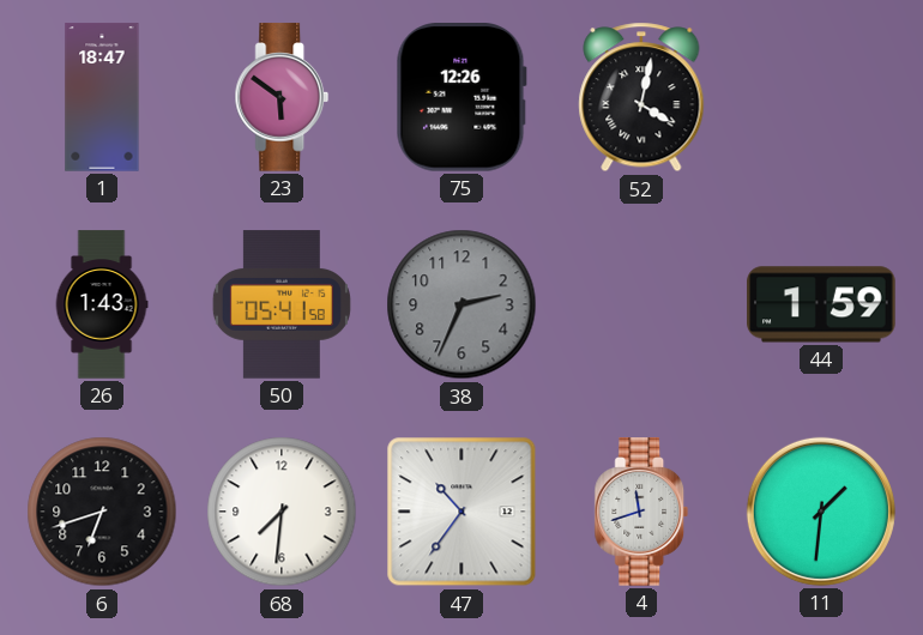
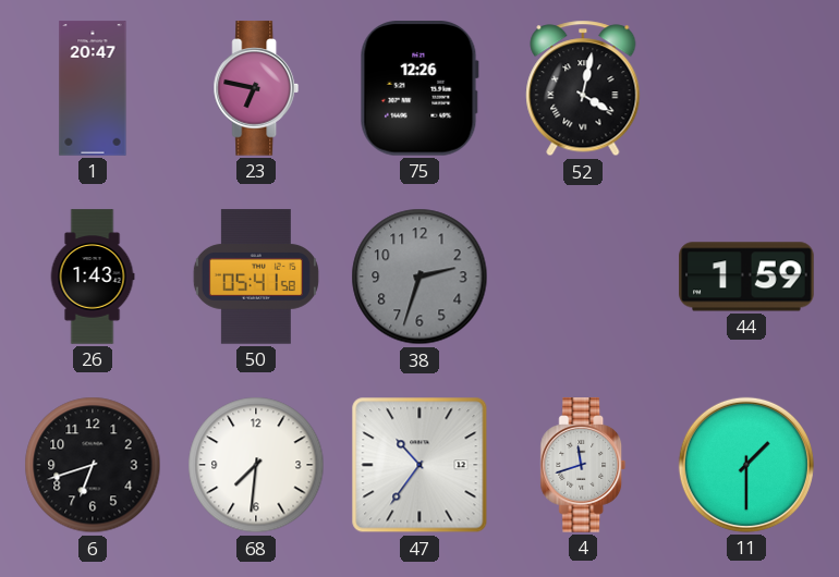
1: 18:47 -> 20:47 (93, 88)
23: 5:51 -> 6:47 (256, 88)
38: 2:34 -> 2:33 (420, 277)
11: 1:31 -> 1:30 (746, 465)
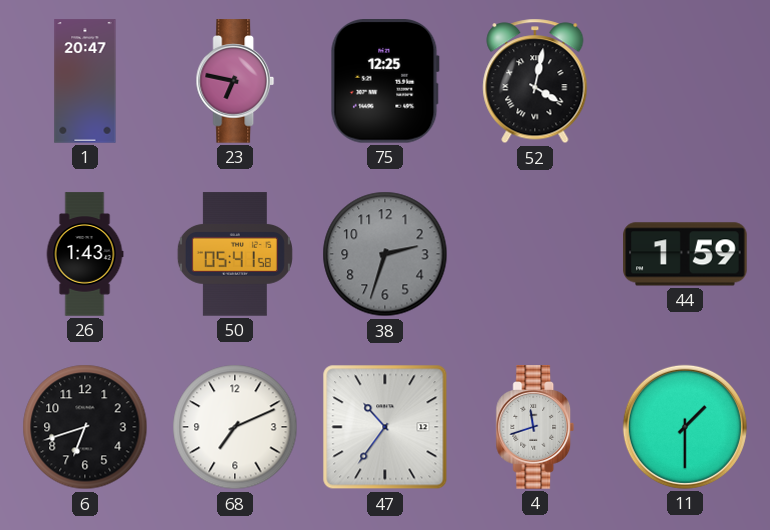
75: 12:26 -> 12:25 (385, 82)
68: 7:31 -> 7:11 (235, 427)
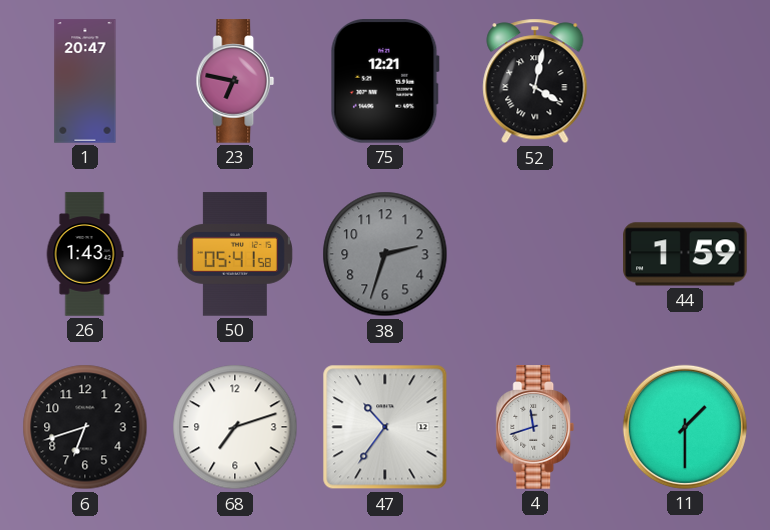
75: 12:25 -> 12:21 (385, 82)
68: 7:11 -> 7:12 (235, 427)
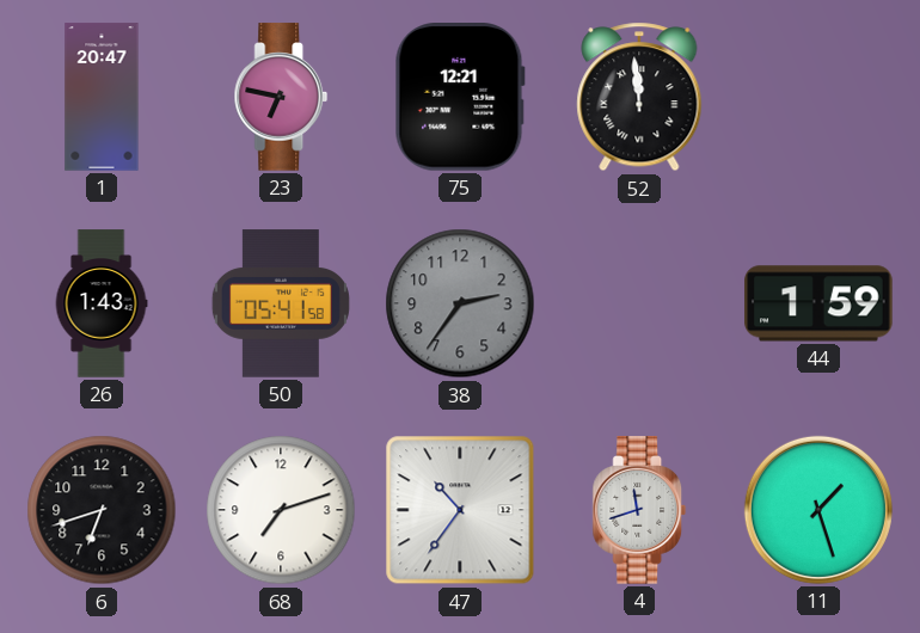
52: 4:02 -> 11:59 (639, 97)
38: 2:33 -> 2:36 (460, 303)
11: 1:30 -> 1:27 (818, 510)
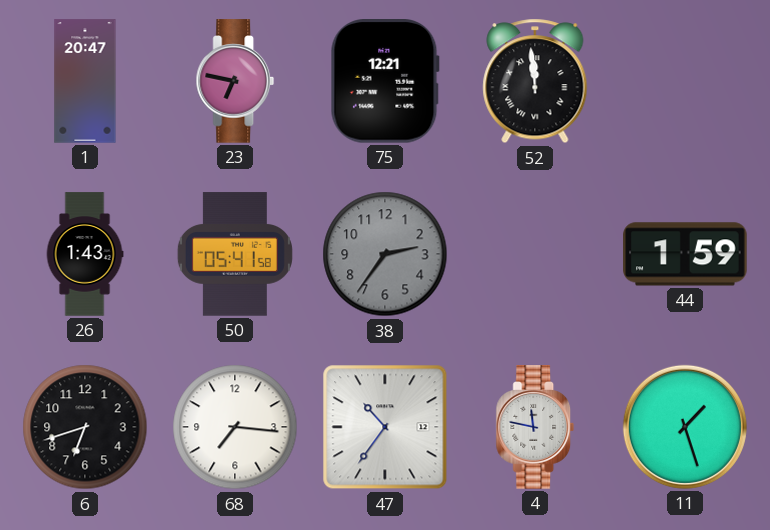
68: 7:12 -> 7:16 (235, 427)
4: 11:42 -> 11:47 (535, 427)
